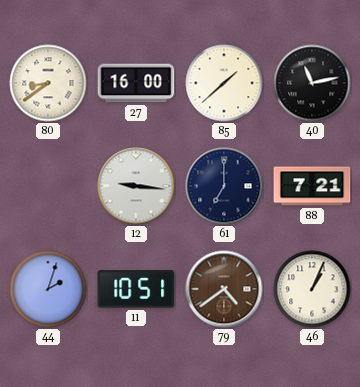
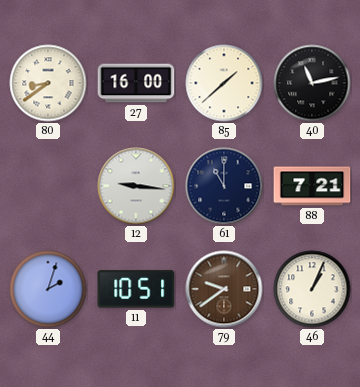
61: 7:00 -> 11:00 (224, 186)
79: 4:39 -> 9:39 (224, 289)
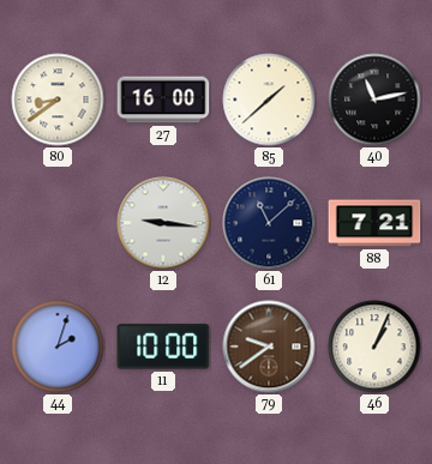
61: 11:00 -> 11:08 (269, 223)
11: 10:51 -> 10:00 (163, 347)
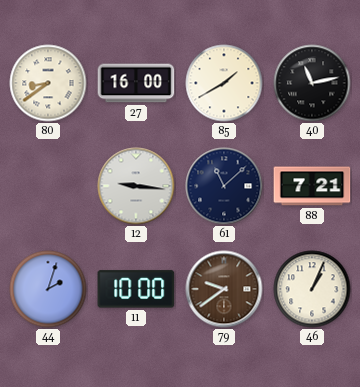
85: 1:38 -> 1:40 (224, 83)
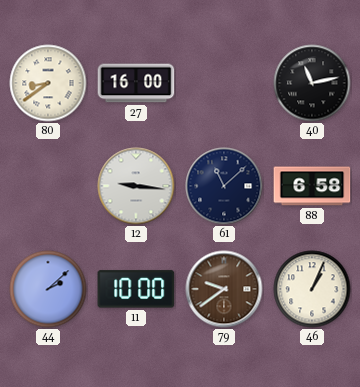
85: 1:40 -> none (224, 83)
88: 7:21 -> 6:58 (312, 186)
44: 2:03 -> 2:08 (48, 289)
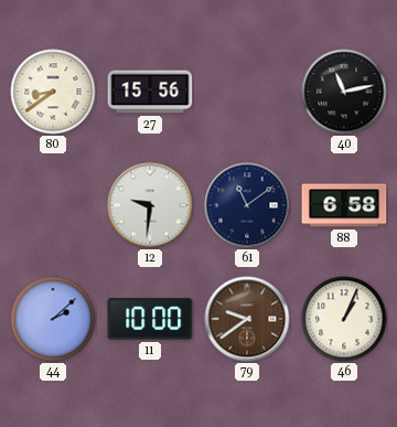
27: 16:00 -> 15:56 (150, 92)
12: 9:16 -> 9:31 (150, 205)
61: 11:08 -> 11:09 (247, 205)
